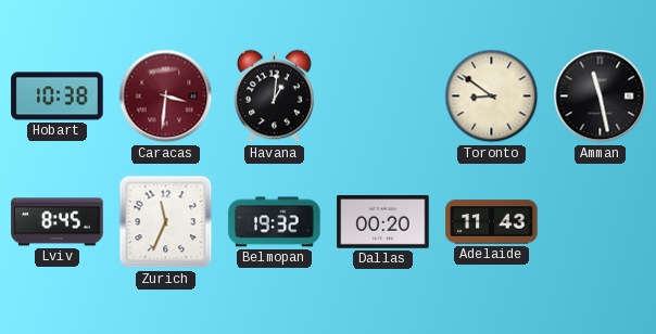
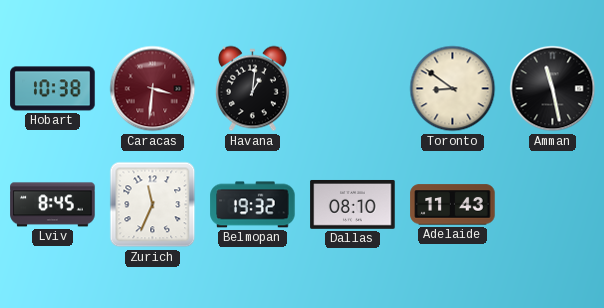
Dallas: 00:20 -> 08:10 (353, 204)
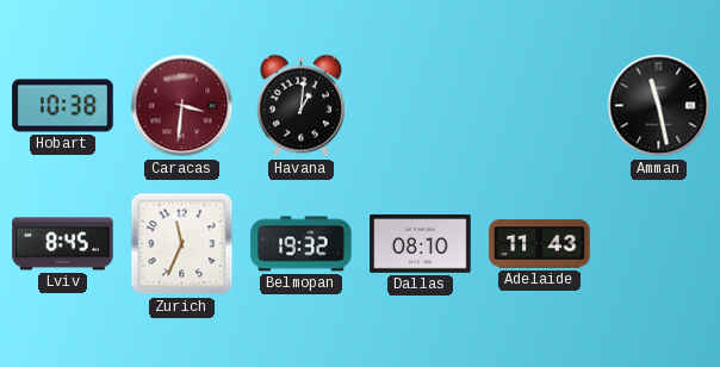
Toronto: 8:51 -> none (453, 89)
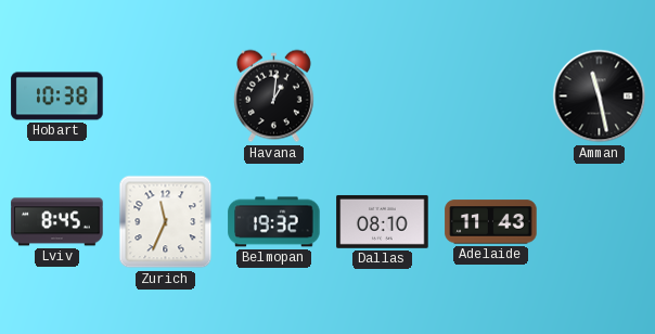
Caracas: 3:31 -> none (182, 106)
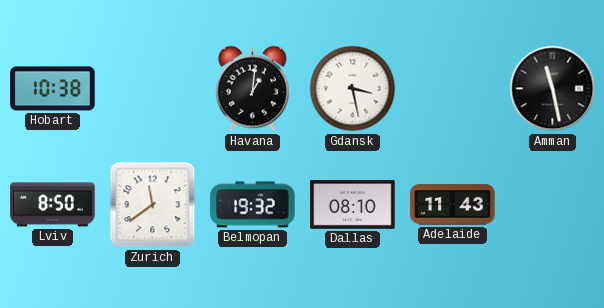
Gdansk: none -> 3:28 (353, 89)
Lviv: 8:45 -> 8:50 (53, 205)
Zurich: 11:34 -> 11:39 (153, 205)
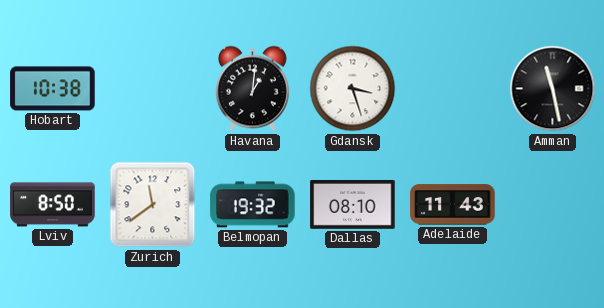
Gdansk: 3:28 -> 3:27 (353, 89)
